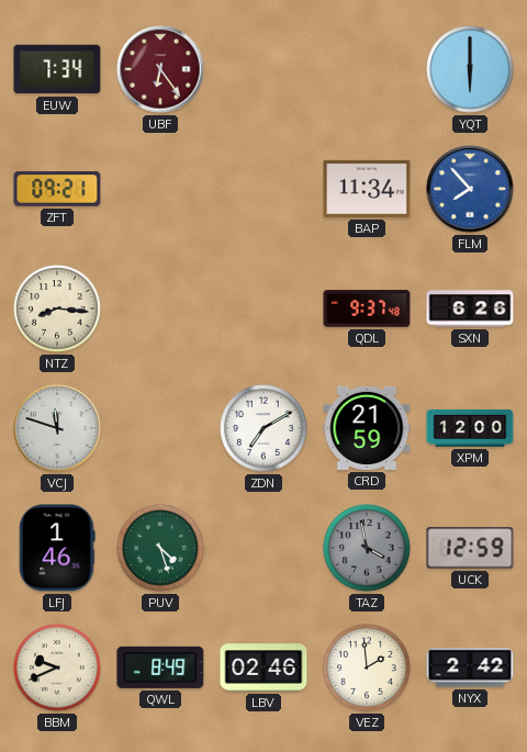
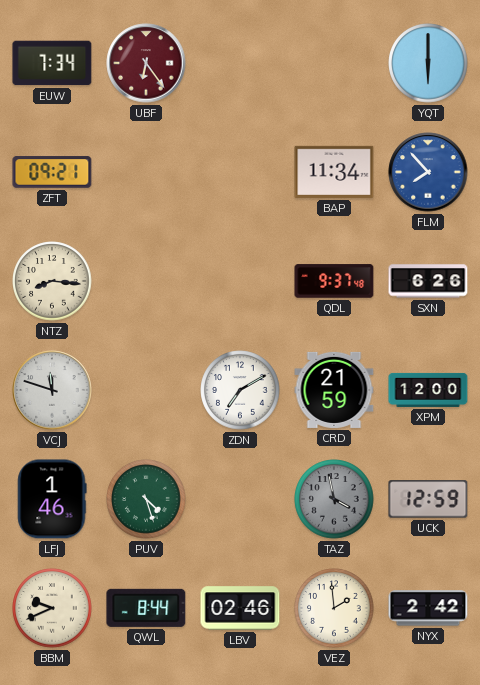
QWL: 8:49 -> 8:44 (146, 608)
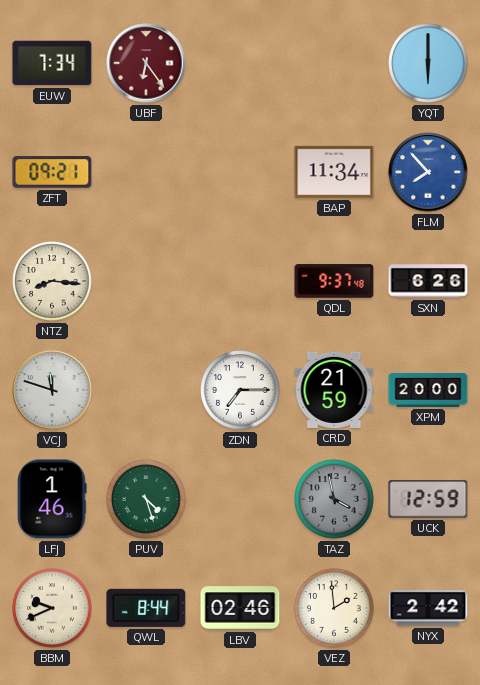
ZDN: 7:10 -> 7:15 (240, 390)
XPM: 12:00 -> 20:00 (428, 390)
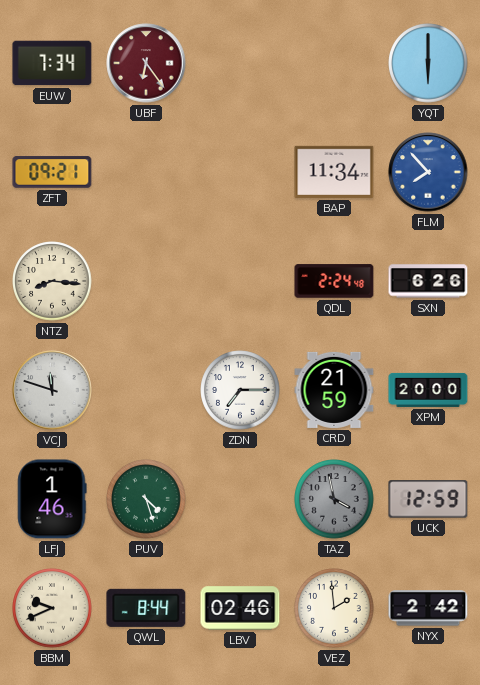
QDL: 9:37 -> 2:24 (334, 281)
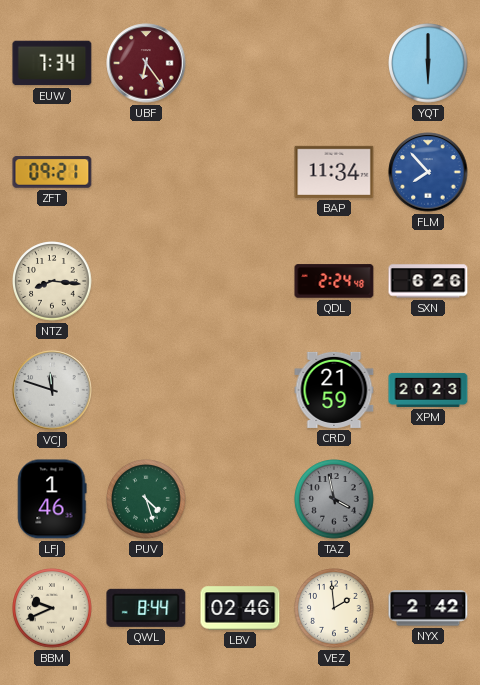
ZDN: 7:15 -> none (240, 390)
XPM: 20:00 -> 20:23 (428, 390)
UCK: 12:59 -> none (428, 499)
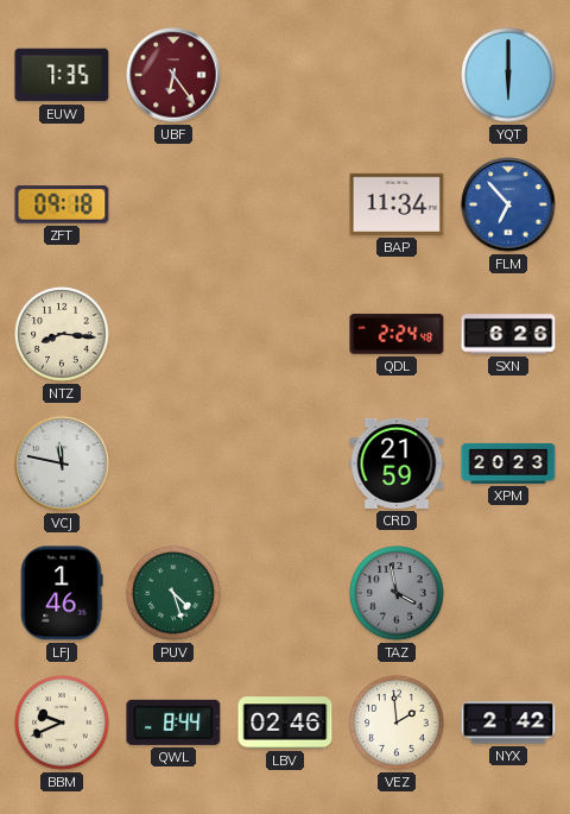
EUW: 7:34 -> 7:35 (62, 75)
ZFT: 09:21 -> 09:18 (62, 204)
FLM: 7:53 -> 6:53 (508, 204)
VCJ: 11:48 -> 11:47 (62, 463)
